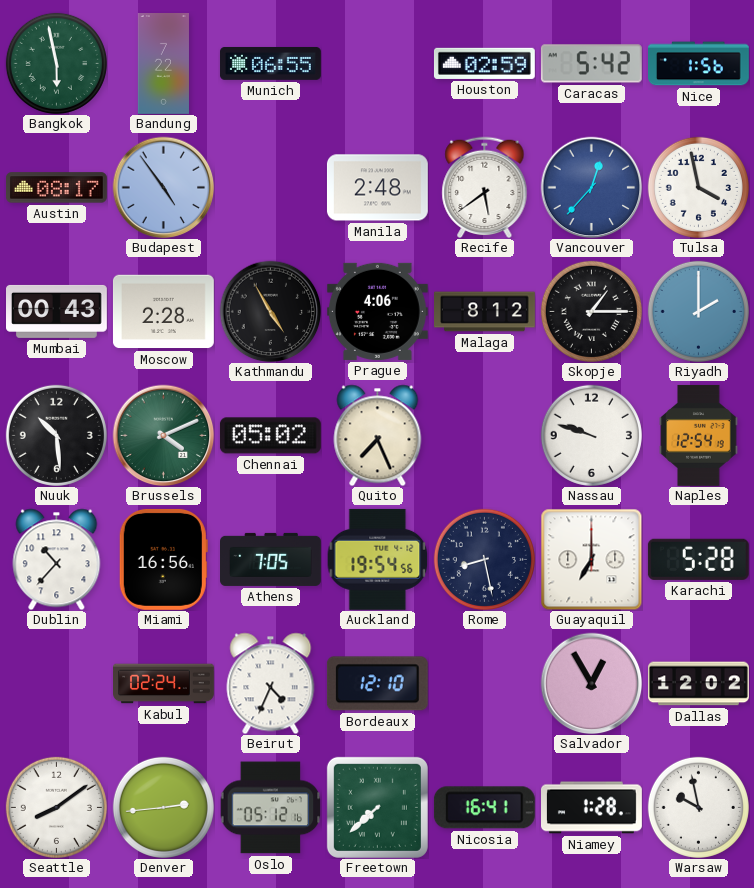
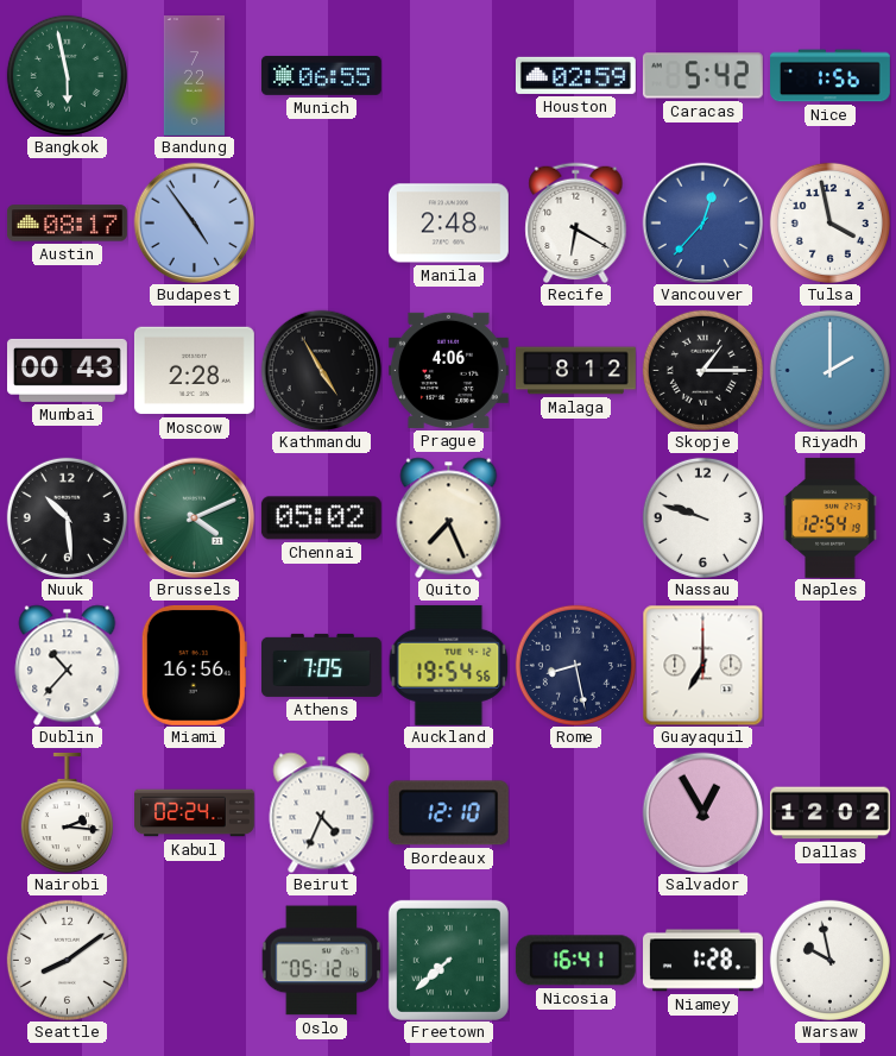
Recife: 5:39 -> 6:20 (576, 222)
Karachi: 5:28 -> none (698, 559)
Nairobi: none -> 2:16 (67, 812)
Denver: 2:44 -> none (163, 807)
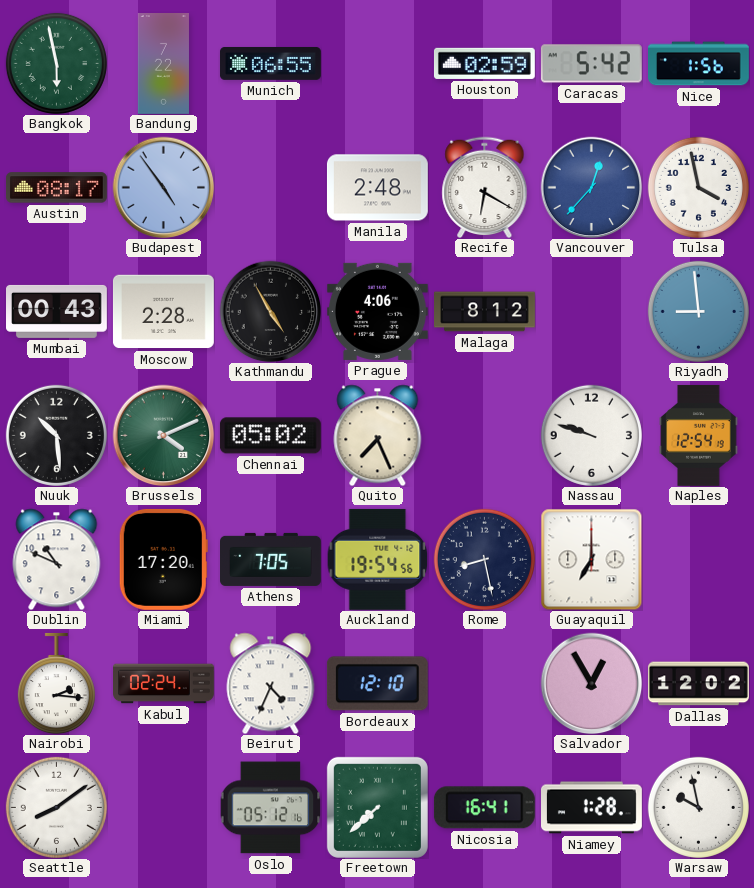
Skopje: 1:15 -> none (702, 370)
Riyadh: 2:00 -> 8:59 (698, 311)
Dublin: 10:37 -> 10:49 (57, 559)
Miami: 16:56 -> 17:20 (163, 559)
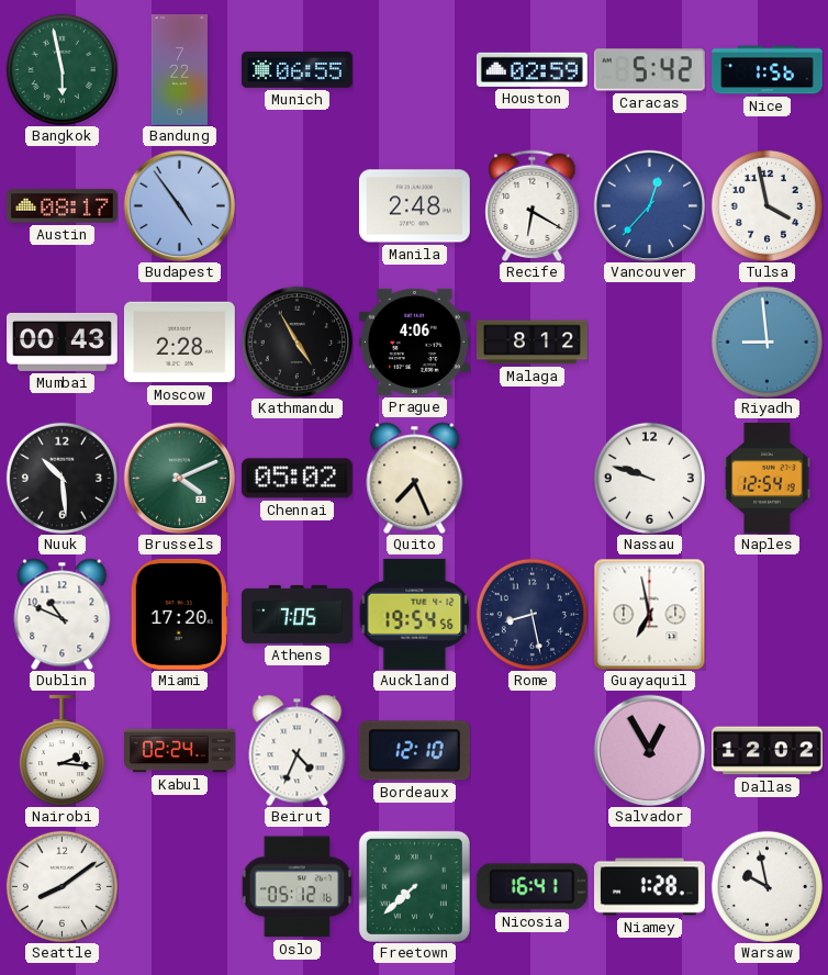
Guayaquil: 7:00 -> 6:58 (649, 614)
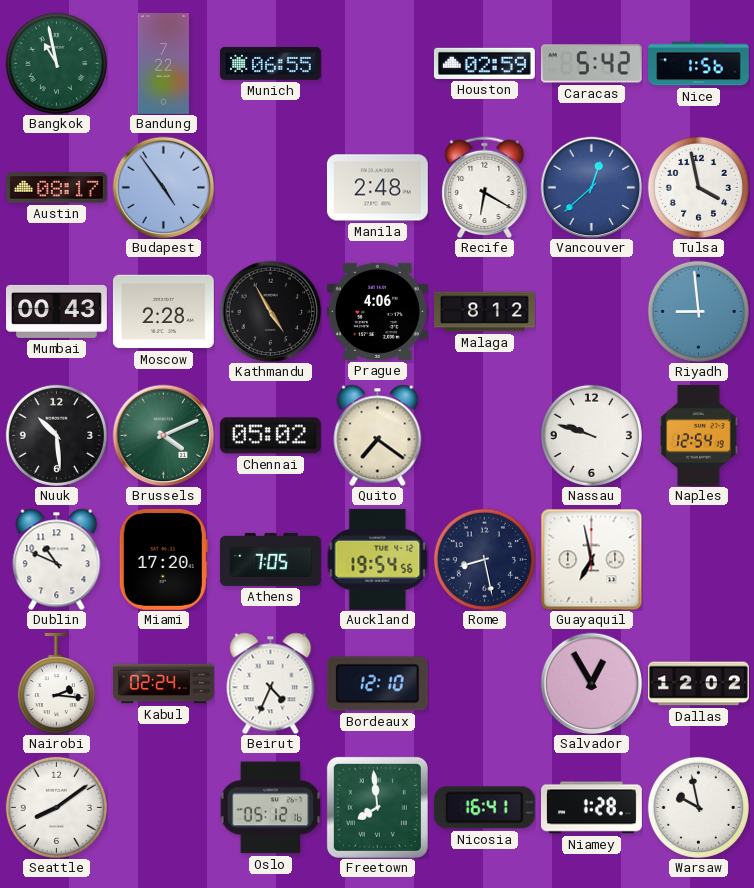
Bangkok: 5:58 -> 10:58 (56, 63)
Vancouver: 12:37 -> 12:38 (591, 187)
Quito: 7:26 -> 7:21 (378, 435)
Freetown: 7:38 -> 7:59 (377, 807)
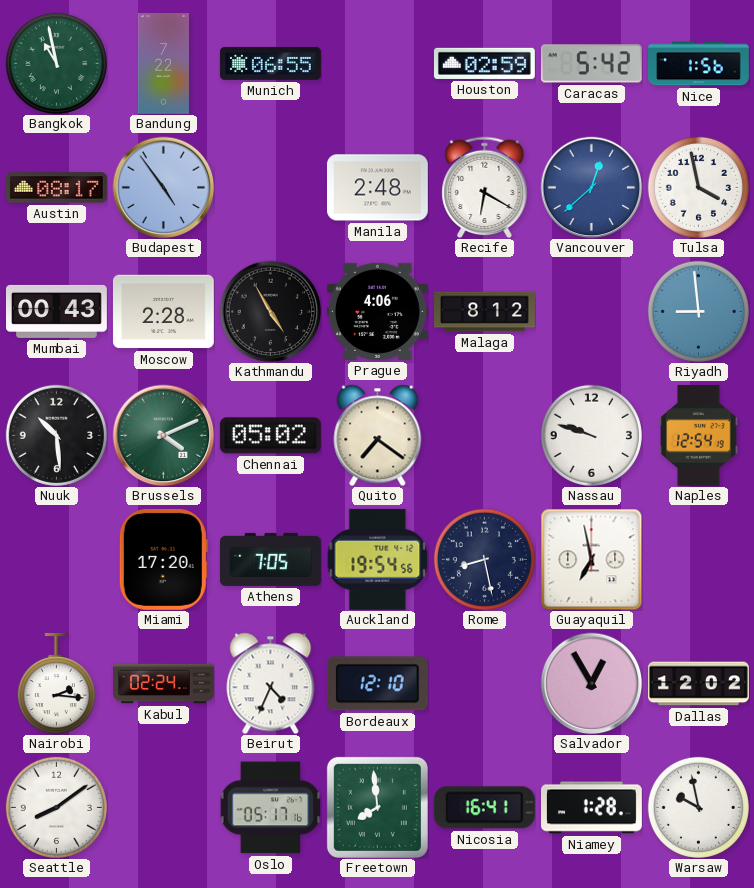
Dublin: 10:49 -> none (57, 559)
Oslo: 05:12 -> 05:17 (270, 808)
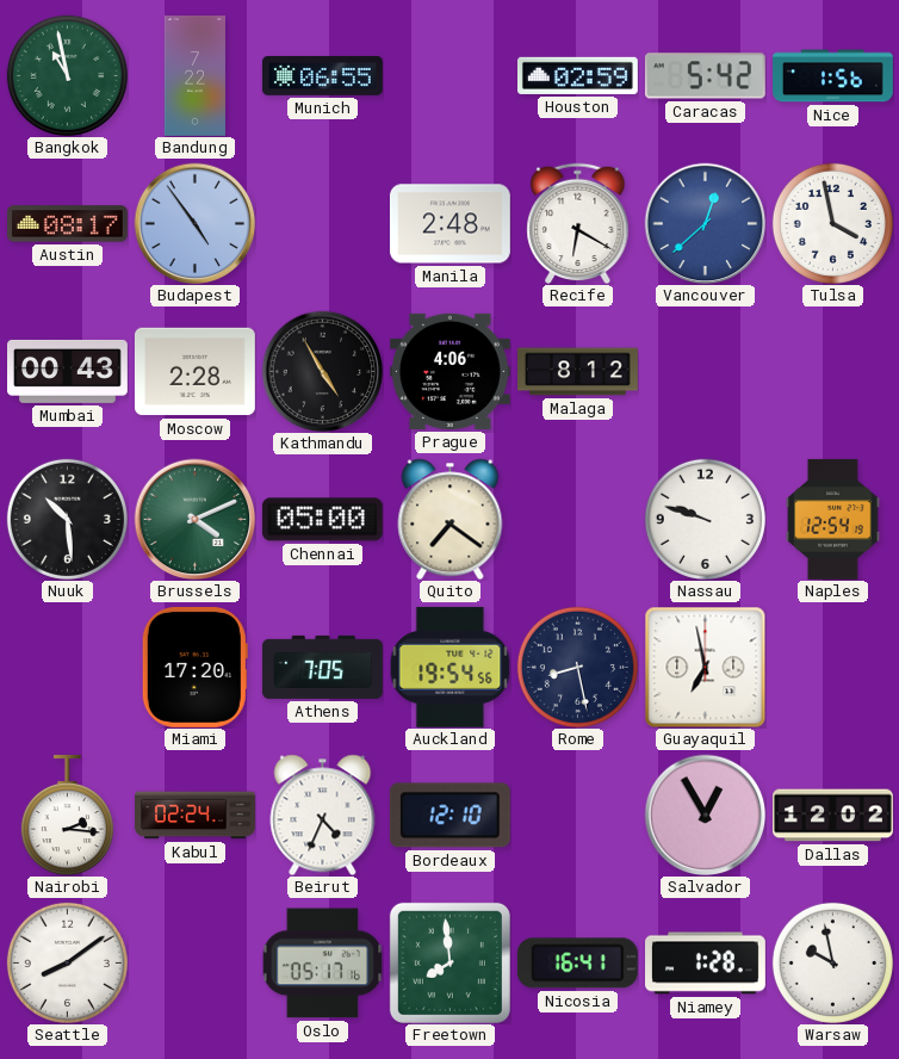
Riyadh: 8:59 -> none (698, 311)
Chennai: 05:02 -> 05:00 (322, 520)
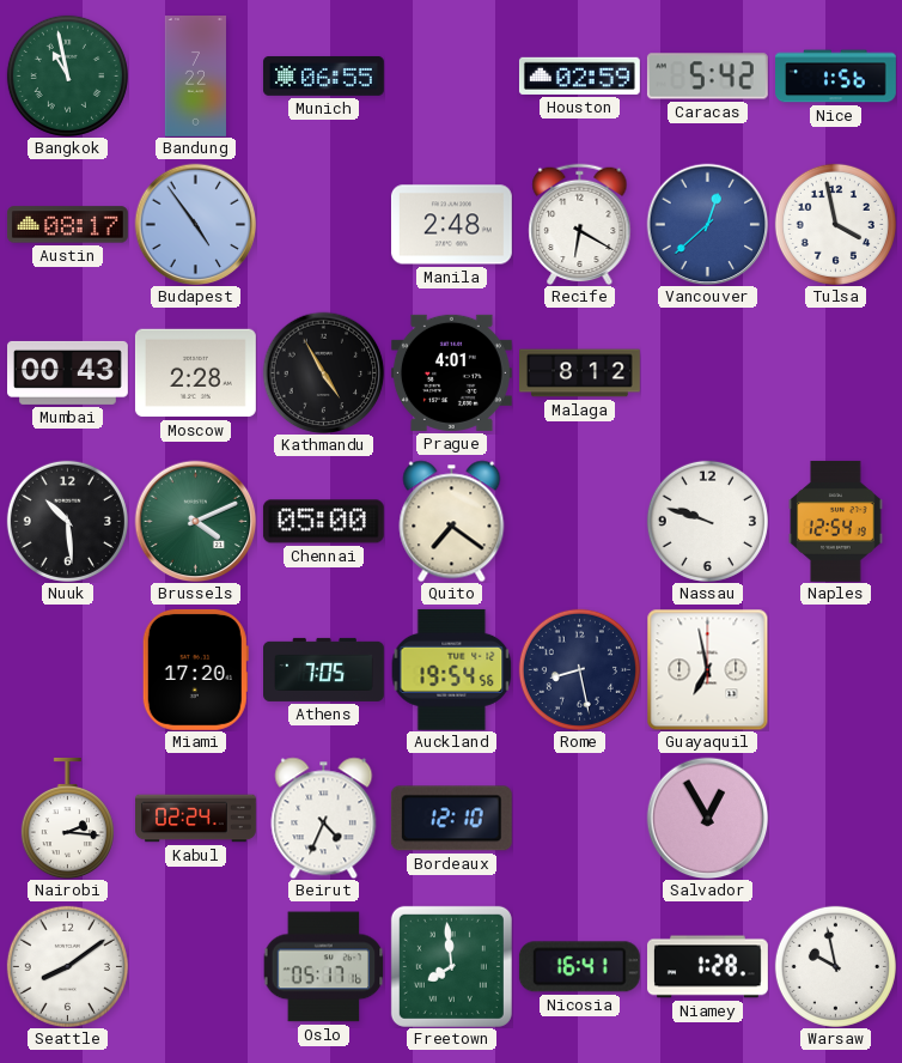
Prague: 4:06 -> 4:01 (451, 372)
Dallas: 12:02 -> none (833, 816)
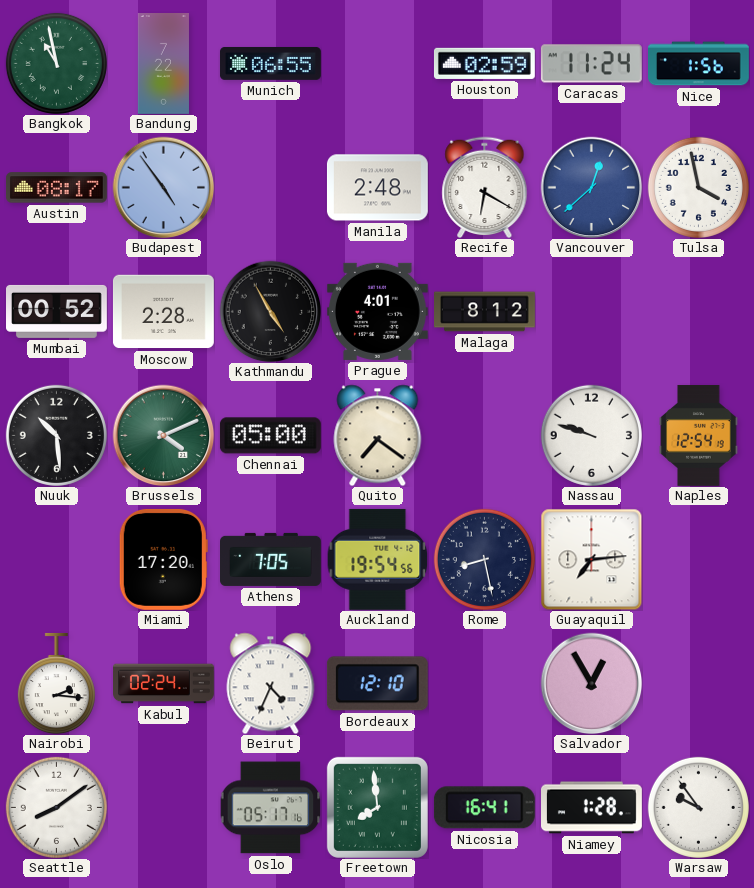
Caracas: 5:42 -> 11:24 (591, 64)
Mumbai: 00:43 -> 00:52 (57, 311)
Guayaquil: 6:58 -> 7:14 (591, 559)
Warsaw: 9:58 -> 9:54 (698, 807)
